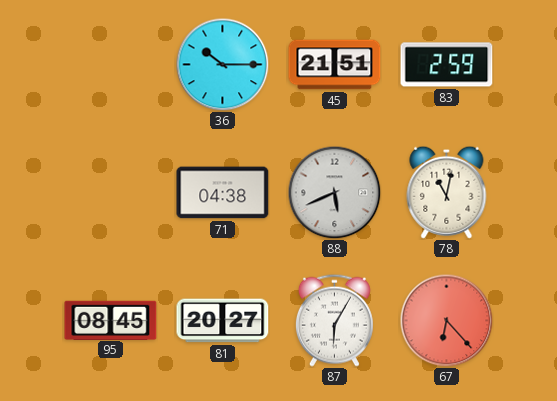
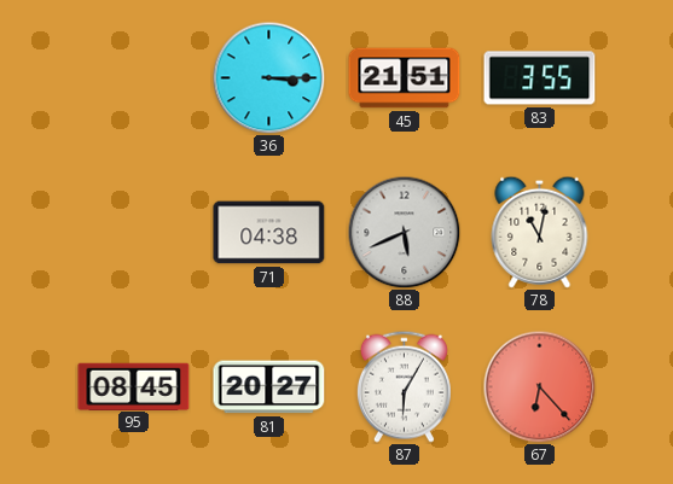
36: 10:15 -> 3:15 (268, 77)
83: 2:59 -> 3:55 (540, 78)
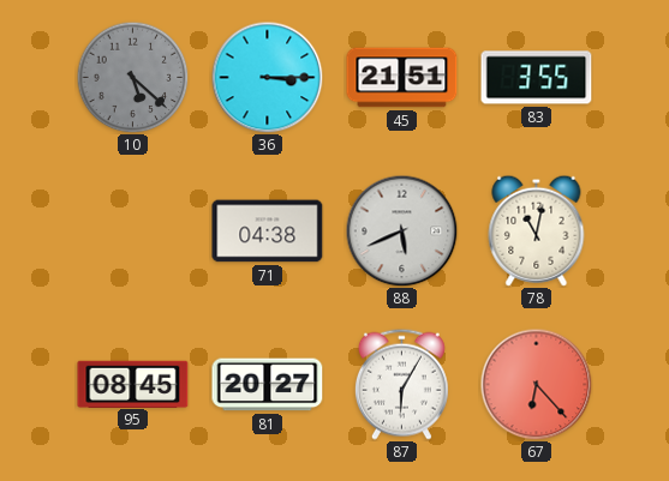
10: none -> 5:22 (132, 77)
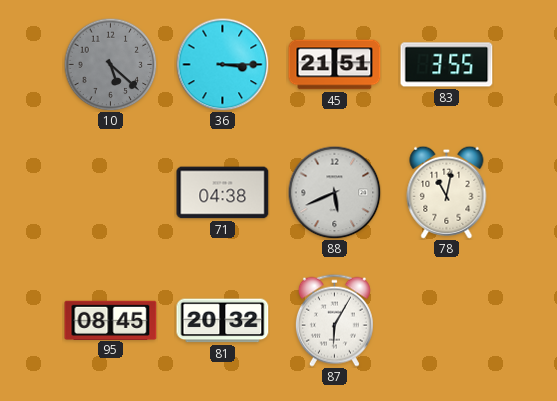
81: 20:27 -> 20:32 (223, 321)
67: 6:23 -> none (536, 384)
